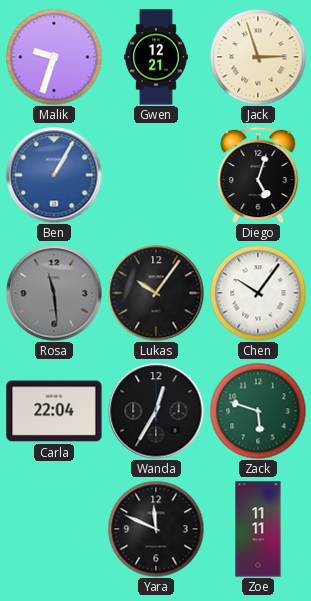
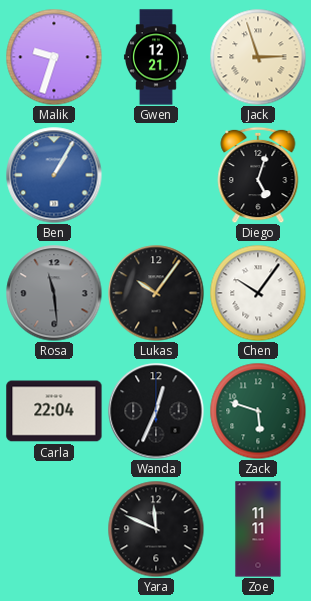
Wanda: 12:35 -> 12:34 (156, 411)
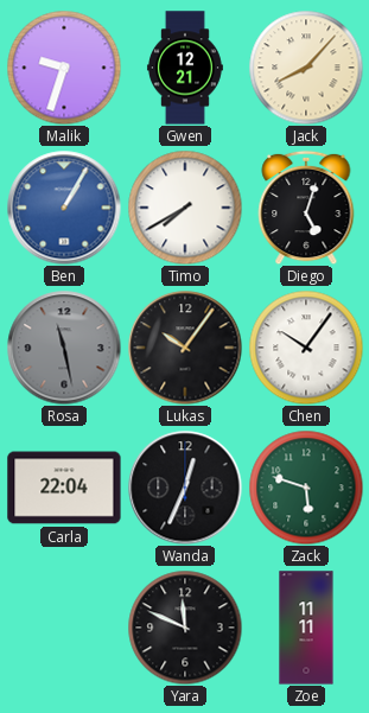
Jack: 2:57 -> 8:07 (306, 68)
Timo: none -> 7:40 (185, 208)
Rosa: 11:29 -> 11:28 (64, 348)
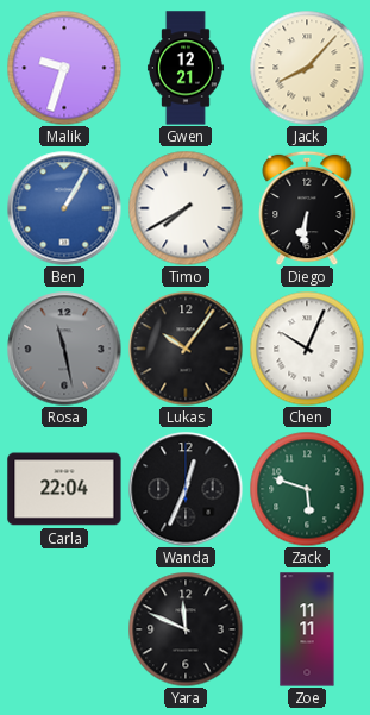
Diego: 5:03 -> 6:31 (307, 208)
Chen: 10:06 -> 10:04 (307, 349)
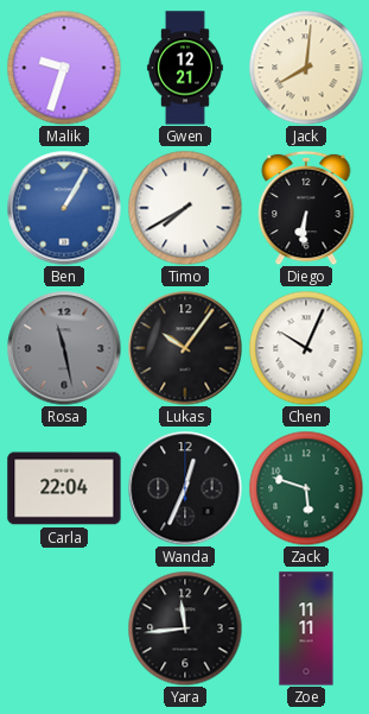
Jack: 8:07 -> 8:01 (306, 68)
Yara: 11:49 -> 11:44 (185, 628)
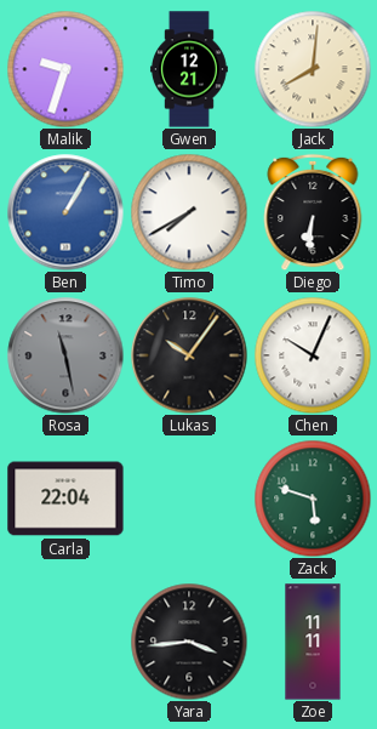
Wanda: 12:34 -> none (185, 488)
Yara: 11:44 -> 3:44 (189, 642)
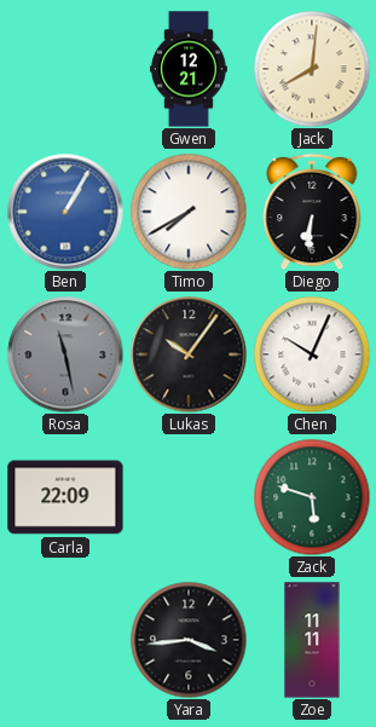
Malik: 9:33 -> none (65, 69)
Carla: 22:04 -> 22:09 (65, 497)
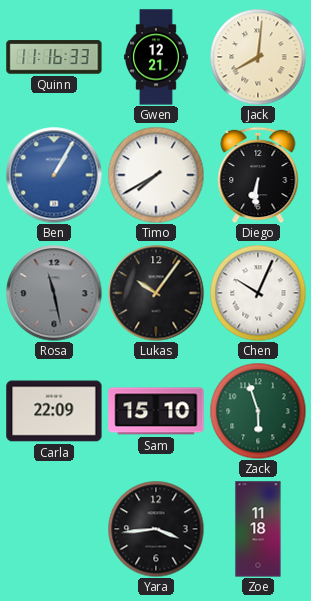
Quinn: none -> 11:16 (54, 57)
Sam: none -> 15:10 (156, 411)
Zack: 5:48 -> 5:57 (258, 411)
Zoe: 11:11 -> 11:18 (258, 529)
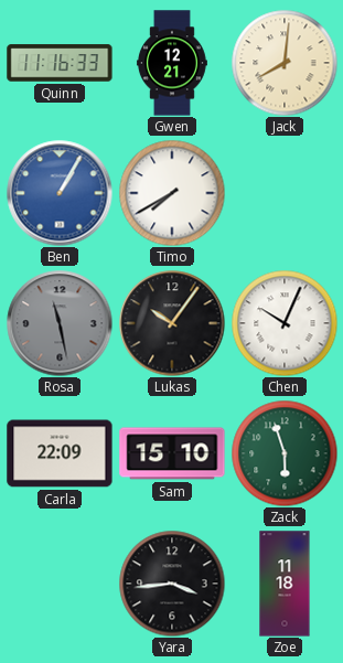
Diego: 6:31 -> none (258, 175)
